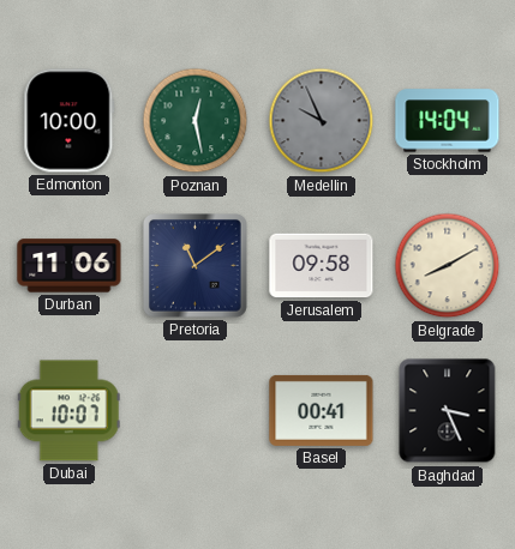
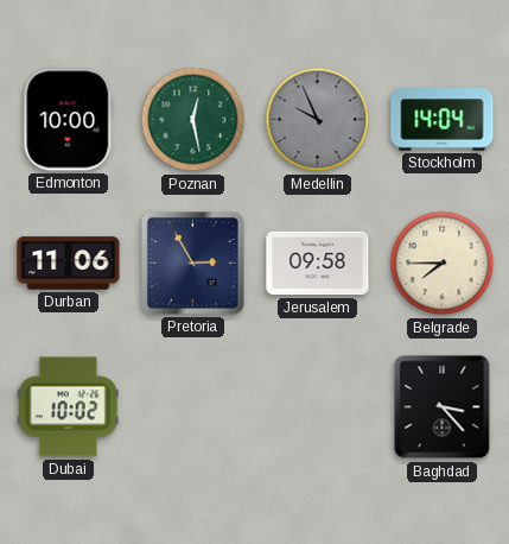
Pretoria: 11:09 -> 2:55 (193, 264)
Belgrade: 8:10 -> 7:45 (443, 264)
Dubai: 10:07 -> 10:02 (68, 407)
Basel: 00:41 -> none (322, 410)
Baghdad: 3:26 -> 3:23 (443, 407)
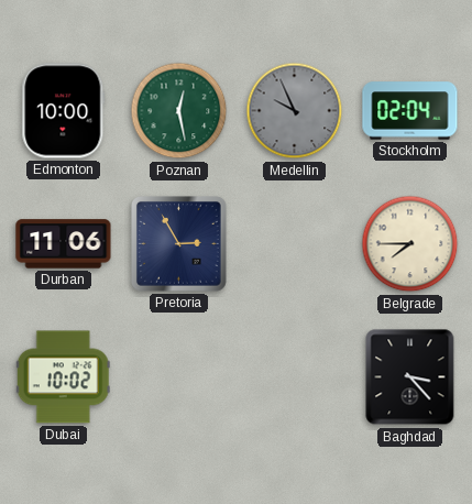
Stockholm: 14:04 -> 02:04 (410, 111)
Jerusalem: 09:58 -> none (318, 264)
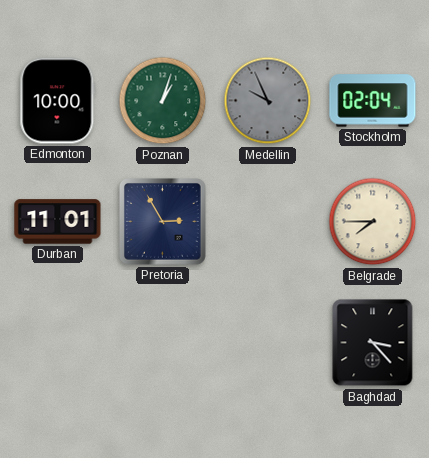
Poznan: 12:28 -> 1:03 (163, 101)
Durban: 11:06 -> 11:01 (58, 222)
Dubai: 10:02 -> none (63, 377)
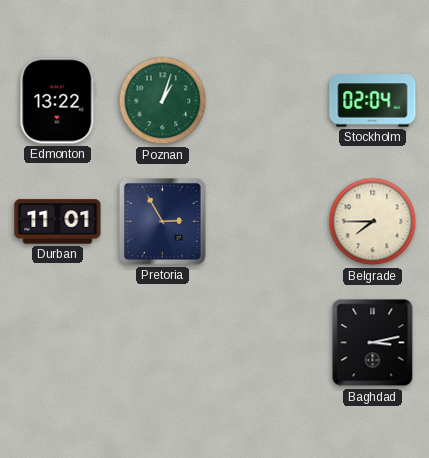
Edmonton: 10:00 -> 13:22 (58, 101)
Medellin: 9:56 -> none (268, 101)
Baghdad: 3:23 -> 3:13 (373, 343)
